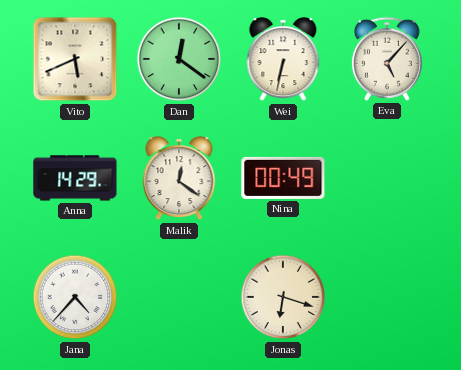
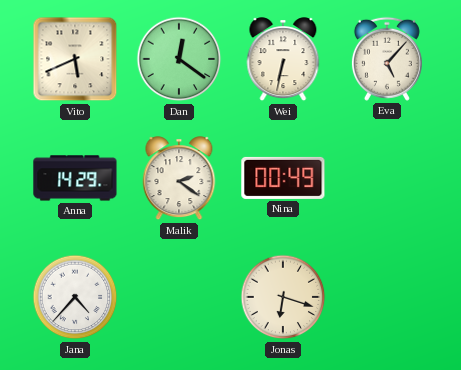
Malik: 12:21 -> 2:21 (179, 179)
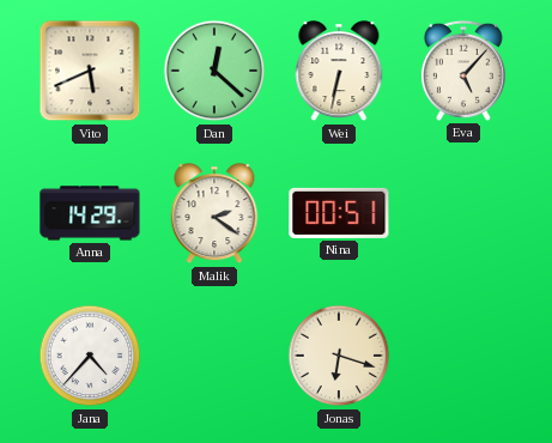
Dan: 12:21 -> 12:22 (214, 71)
Nina: 00:49 -> 00:51 (339, 213)
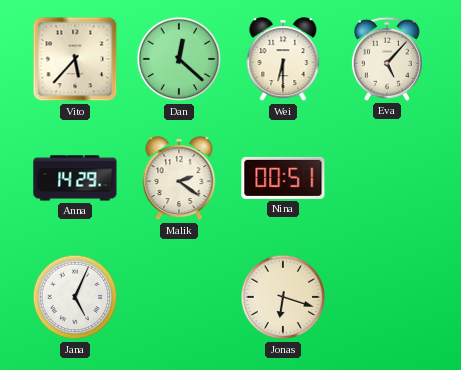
Vito: 5:41 -> 5:37 (75, 59)
Wei: 6:32 -> 6:30 (283, 60)
Jana: 4:37 -> 5:04 (75, 297)
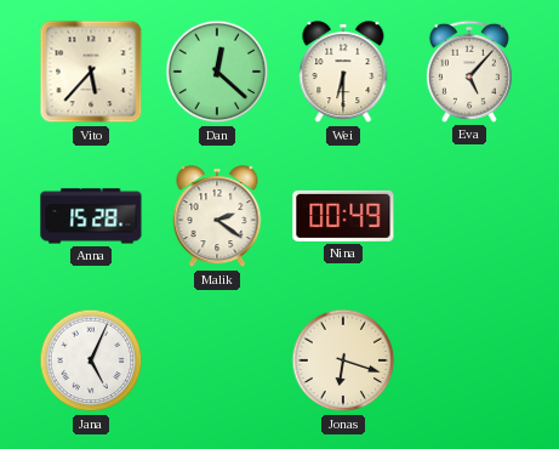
Anna: 14:29 -> 15:28 (91, 216)
Nina: 00:51 -> 00:49 (343, 216)
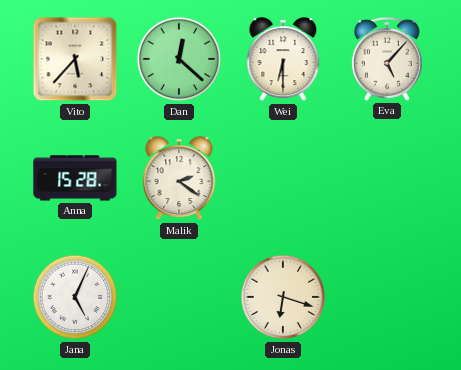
Nina: 00:49 -> none (343, 216)
